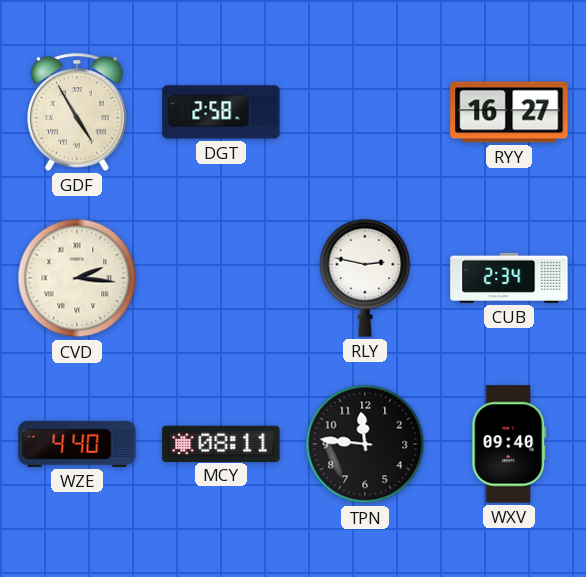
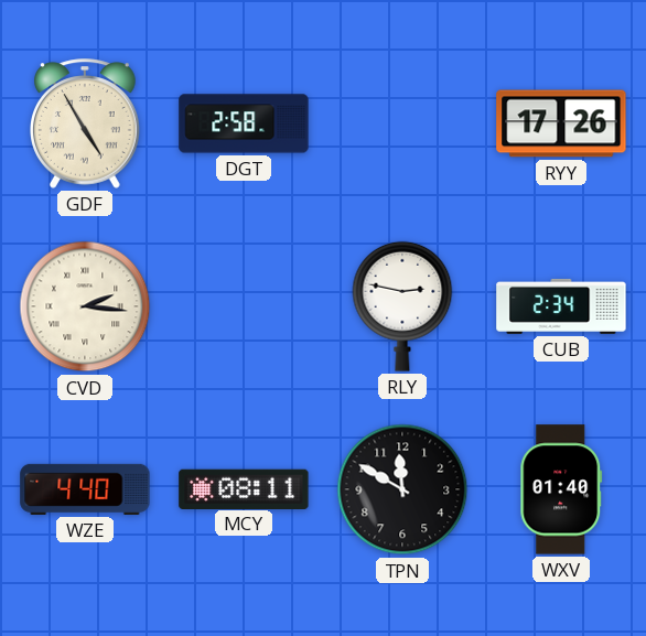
RYY: 16:27 -> 17:26 (561, 123)
TPN: 11:46 -> 11:50 (402, 489)
WXV: 09:40 -> 01:40 (561, 489)
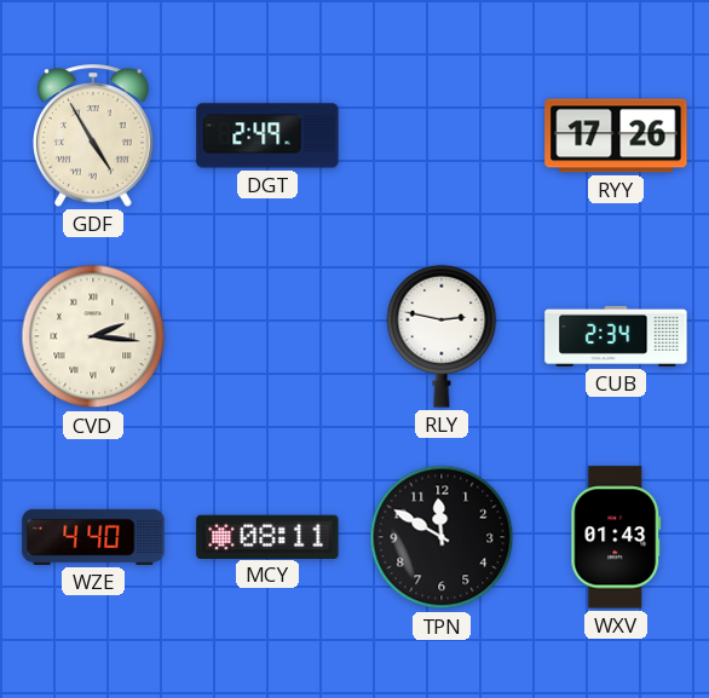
DGT: 2:58 -> 2:49 (267, 135)
WXV: 01:40 -> 01:43 (616, 537)
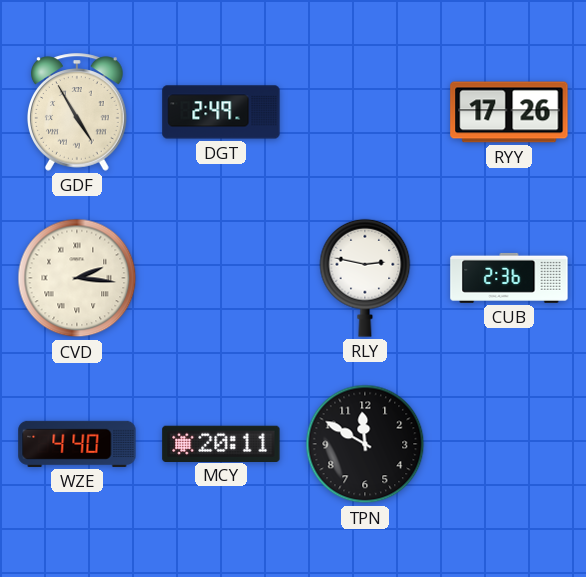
CUB: 2:34 -> 2:36 (509, 278)
MCY: 08:11 -> 20:11 (221, 443)
WXV: 01:43 -> none (616, 537)
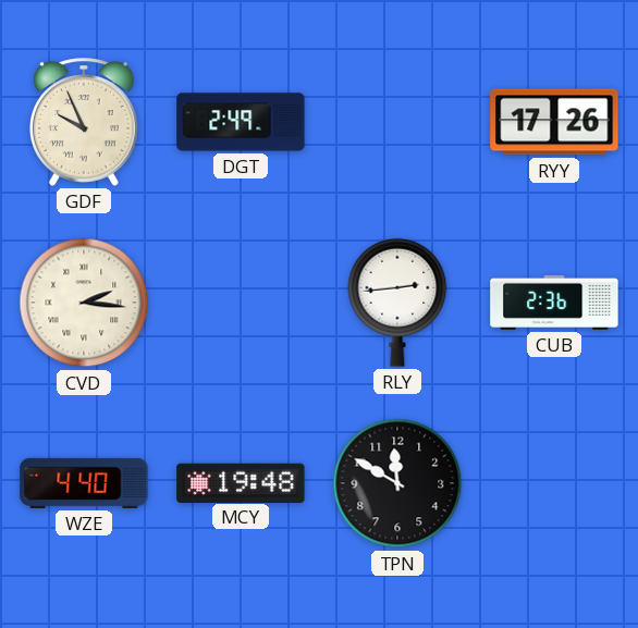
GDF: 4:55 -> 9:56 (85, 122)
RLY: 2:47 -> 2:44 (397, 303)
MCY: 20:11 -> 19:48 (241, 482)
